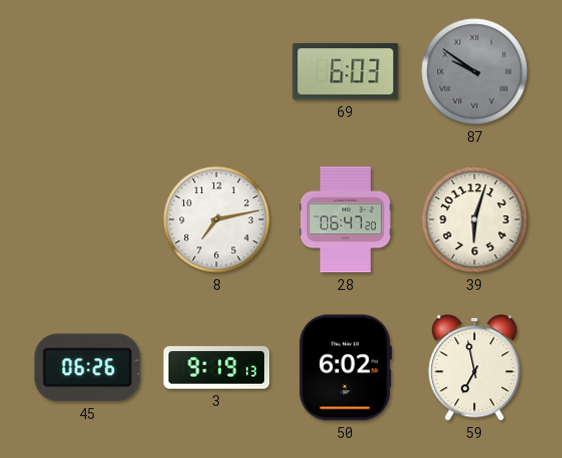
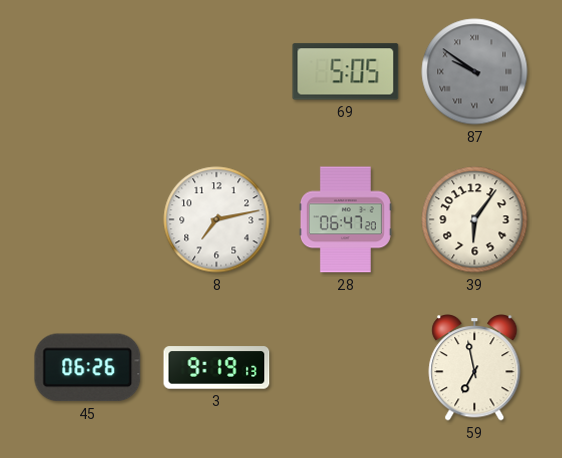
69: 6:03 -> 5:05 (346, 72)
39: 6:03 -> 6:06 (475, 220)
50: 6:02 -> none (345, 368)
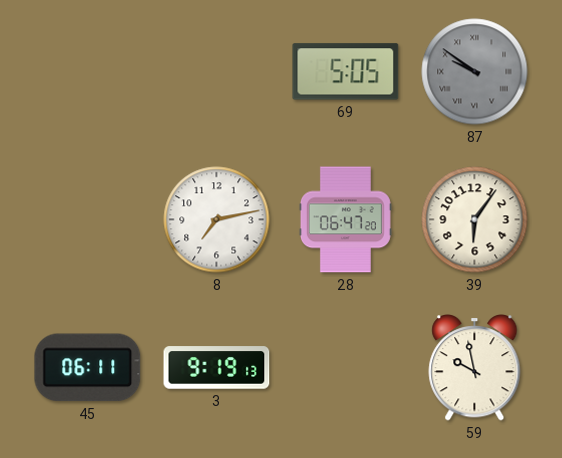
45: 06:26 -> 06:11 (88, 368)
59: 6:58 -> 9:58 (475, 368)
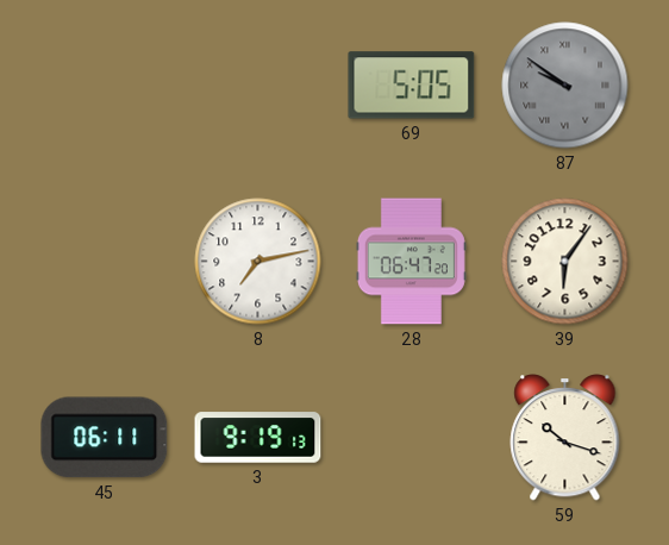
59: 9:58 -> 10:18 (565, 438)
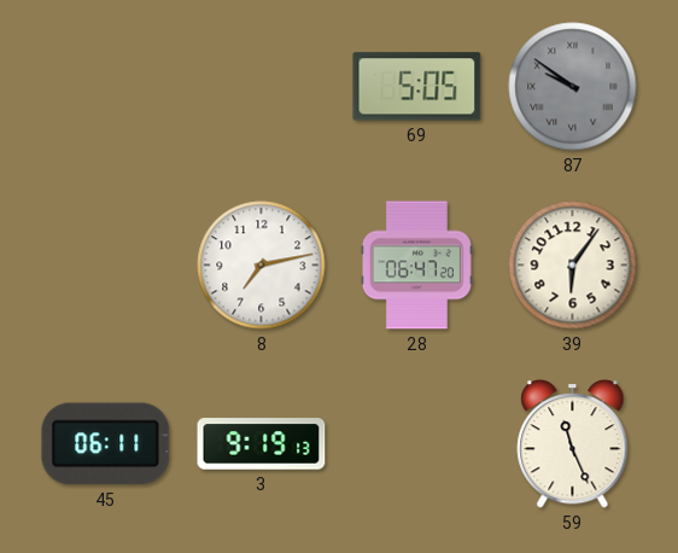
59: 10:18 -> 11:26 (573, 444)
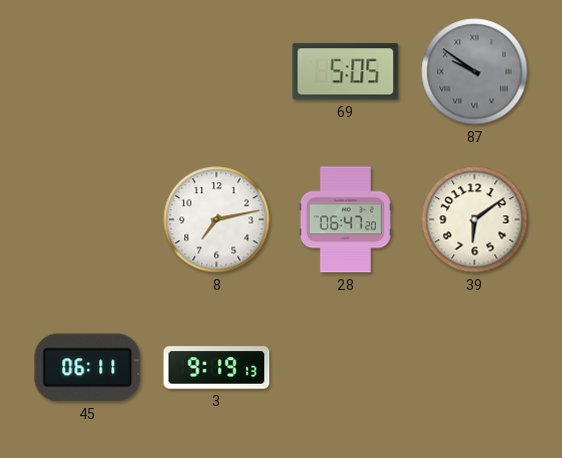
39: 6:06 -> 6:09 (475, 220)
59: 11:26 -> none (573, 444)
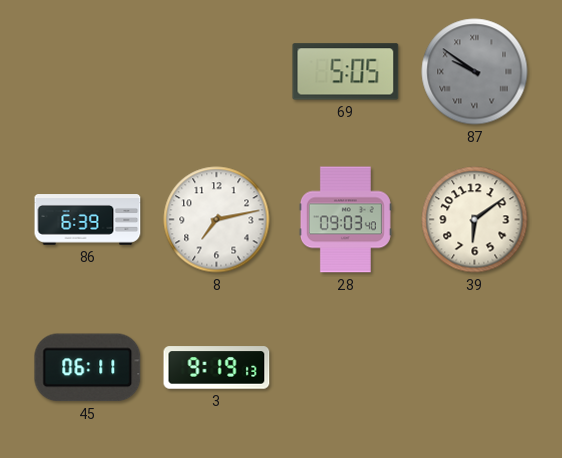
86: none -> 6:39 (88, 220)
28: 06:47 -> 09:03 (345, 220)
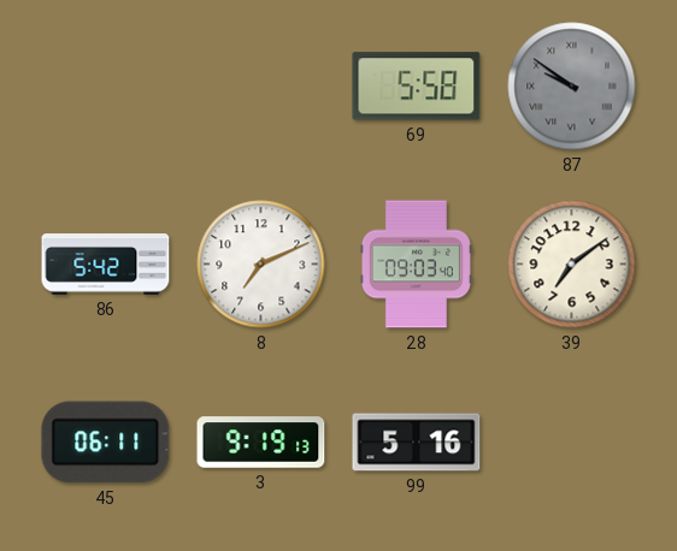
69: 5:05 -> 5:58 (417, 87)
86: 6:39 -> 5:42 (106, 265)
8: 7:13 -> 7:11 (261, 265)
39: 6:09 -> 7:09 (572, 265)
99: none -> 5:16 (417, 443)
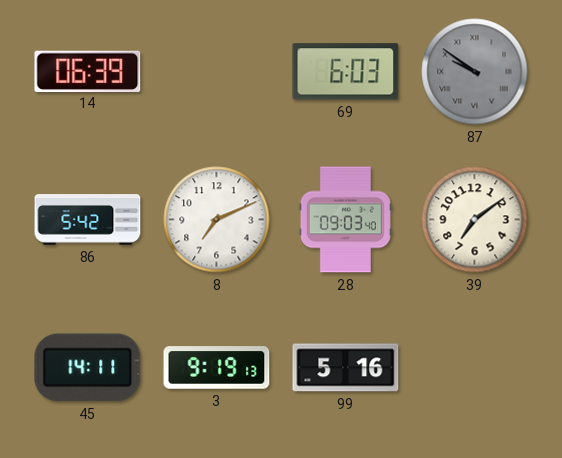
14: none -> 06:39 (88, 71)
69: 5:58 -> 6:03 (346, 72)
45: 06:11 -> 14:11 (88, 368)
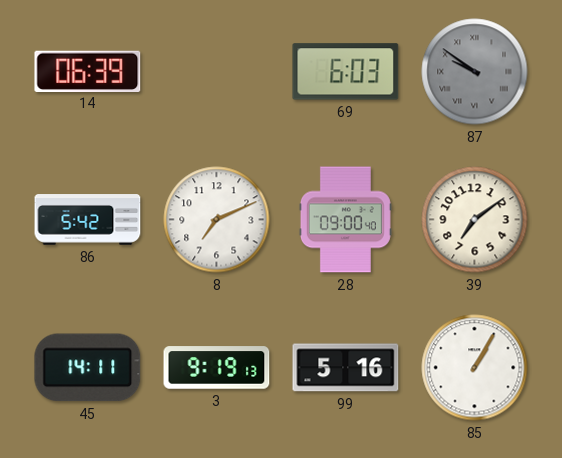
28: 09:03 -> 09:00 (345, 220)
85: none -> 1:05 (475, 368)
